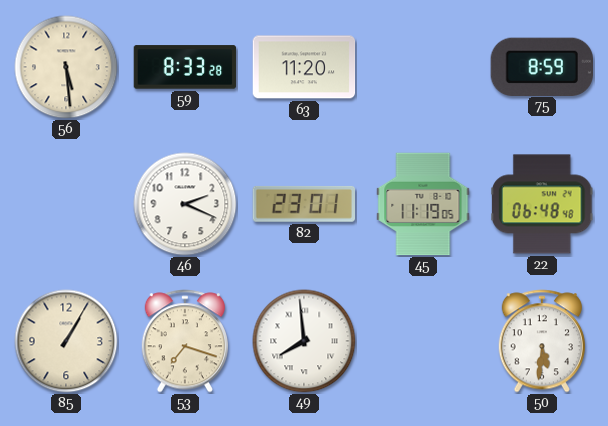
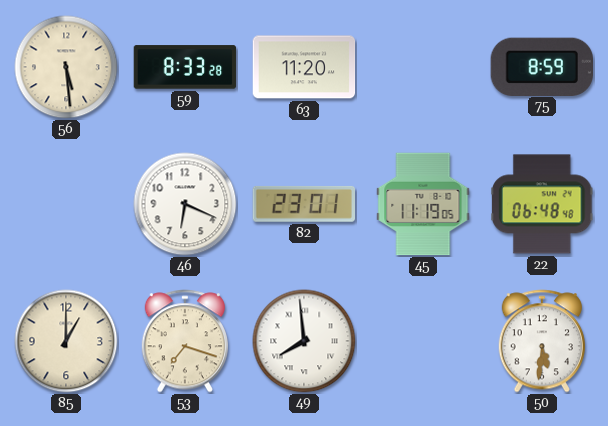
46: 2:19 -> 6:19 (185, 204)
85: 1:05 -> 1:00 (66, 341)
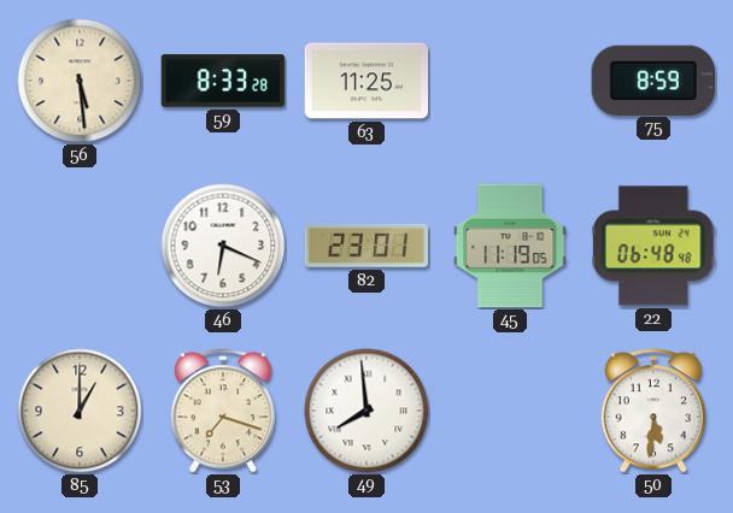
63: 11:20 -> 11:25 (366, 81)
